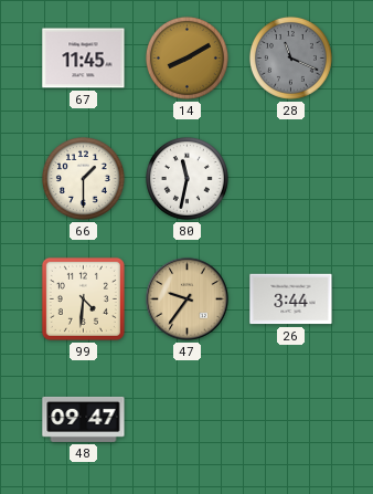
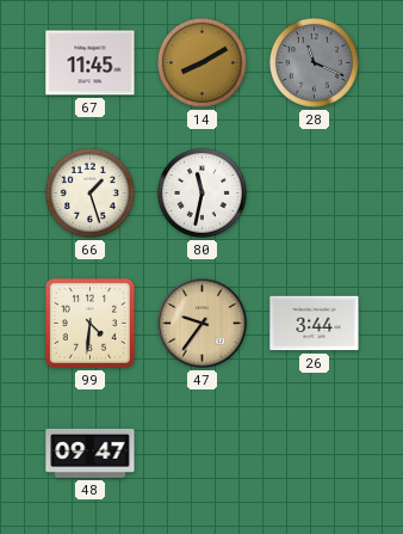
66: 1:30 -> 1:27 (89, 192)
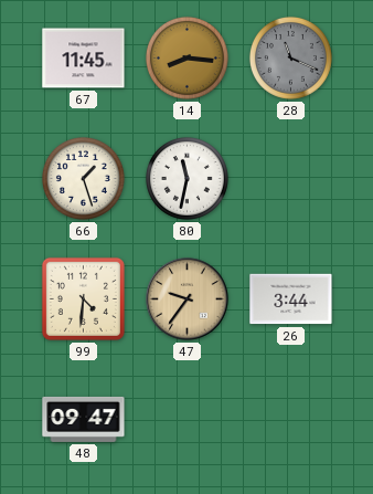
14: 8:10 -> 8:16 (186, 57)
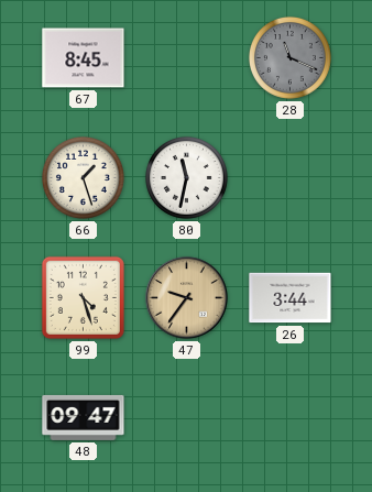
67: 11:45 -> 8:45 (84, 58)
14: 8:16 -> none (186, 57)
99: 4:31 -> 4:27 (83, 297)
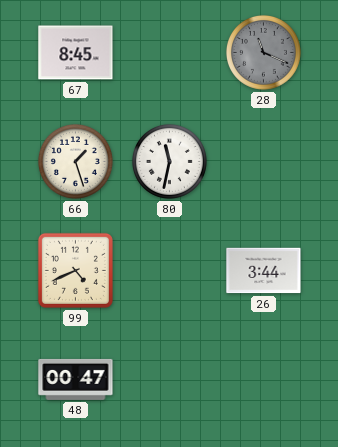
99: 4:27 -> 4:41 (75, 270)
47: 9:36 -> none (187, 298)
48: 09:47 -> 00:47 (76, 379)
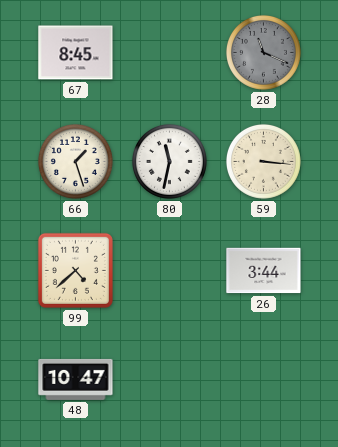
59: none -> 3:16 (263, 161)
99: 4:41 -> 4:38 (75, 270)
48: 00:47 -> 10:47 (76, 379)
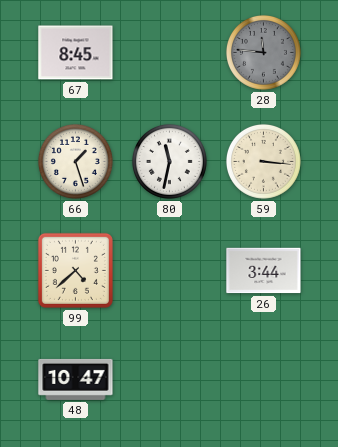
28: 11:19 -> 11:46 (263, 52)
